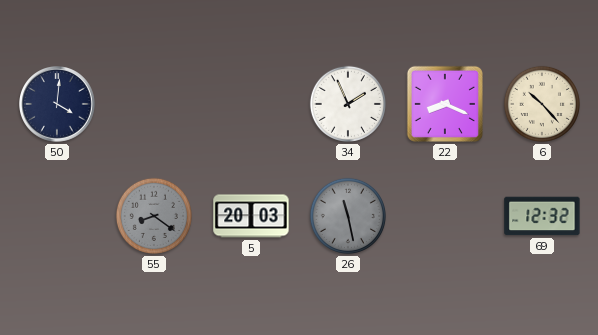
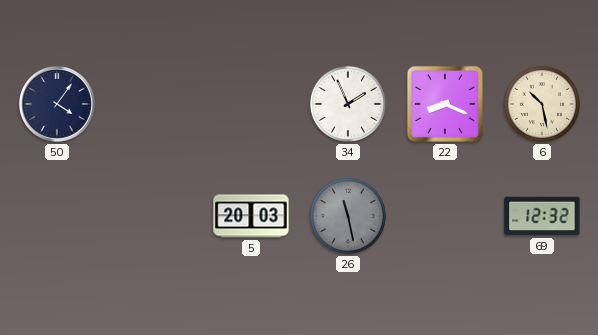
50: 4:01 -> 4:06 (58, 105)
6: 10:23 -> 10:28 (542, 104)
55: 8:21 -> none (154, 216)
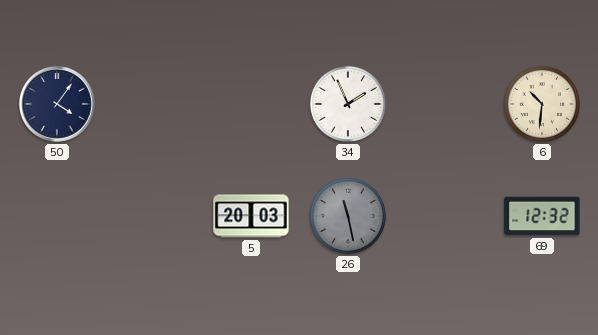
22: 8:19 -> none (445, 104)
6: 10:28 -> 10:31 (542, 104)
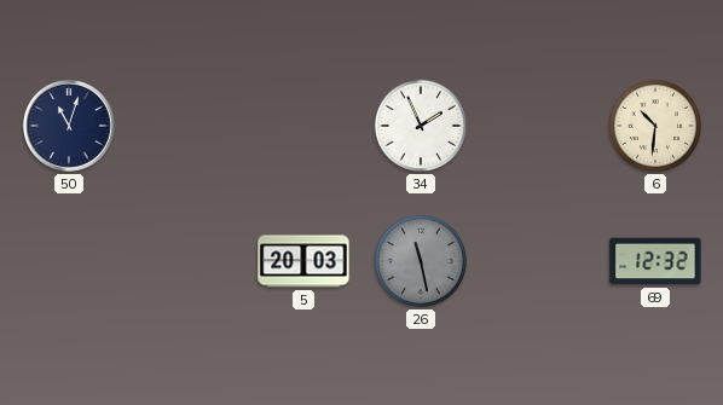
50: 4:06 -> 11:03 (70, 127)
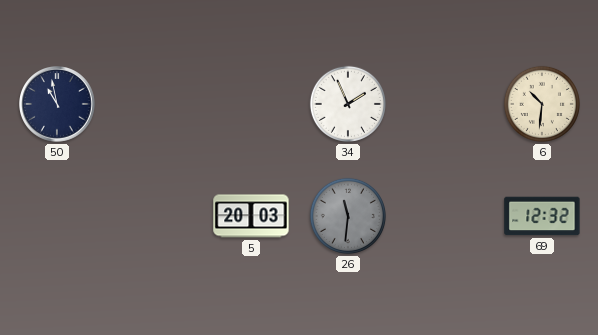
50: 11:03 -> 10:58 (58, 105)
26: 11:28 -> 11:31 (348, 216)
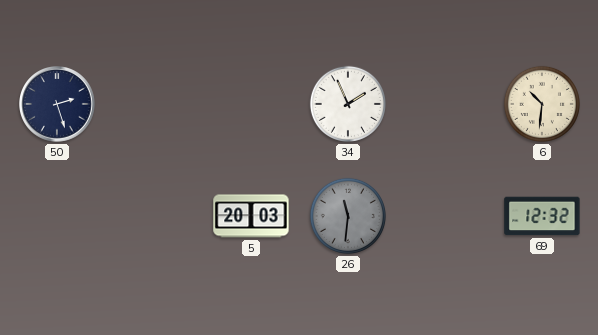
50: 10:58 -> 2:27 (58, 105)
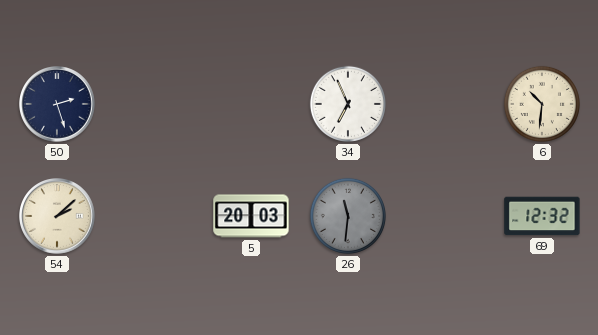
34: 1:56 -> 6:56 (348, 104)
54: none -> 2:08 (58, 217)
